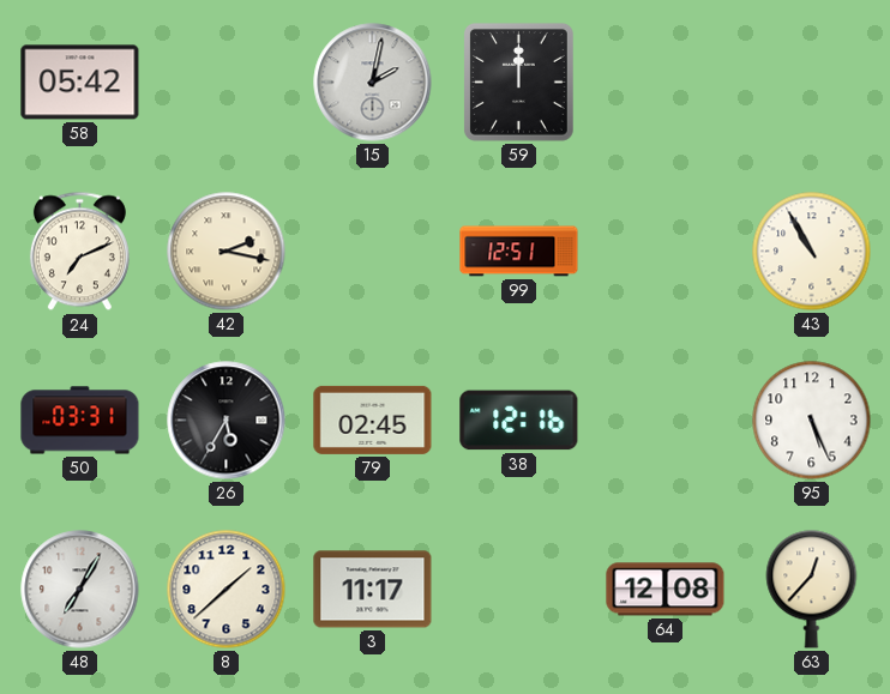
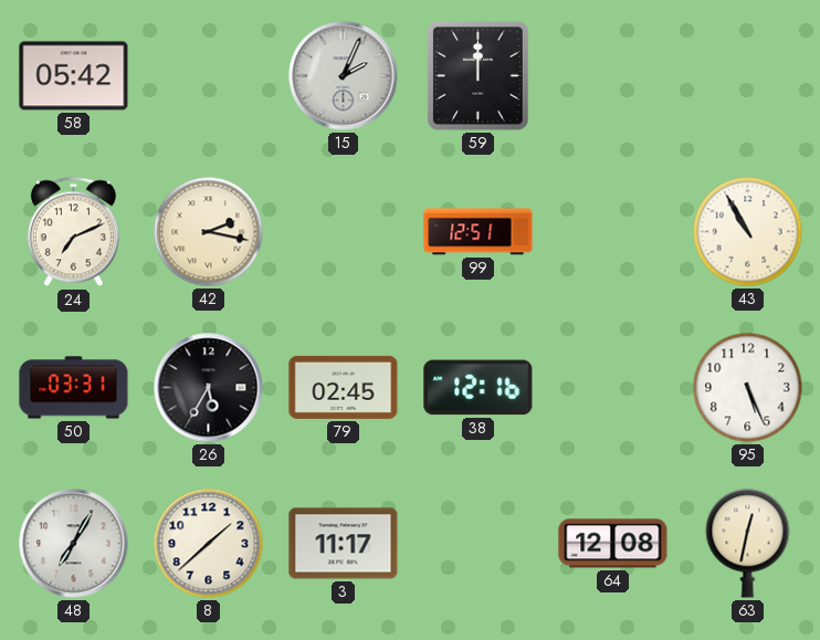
15: 2:02 -> 2:04 (344, 76)
63: 12:37 -> 12:32 (748, 544)
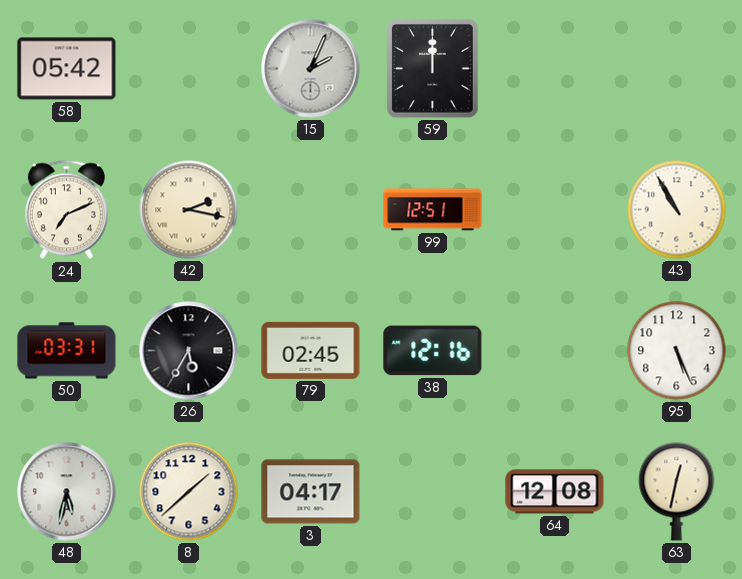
48: 7:05 -> 5:32 (67, 492)
3: 11:17 -> 04:17 (311, 492)
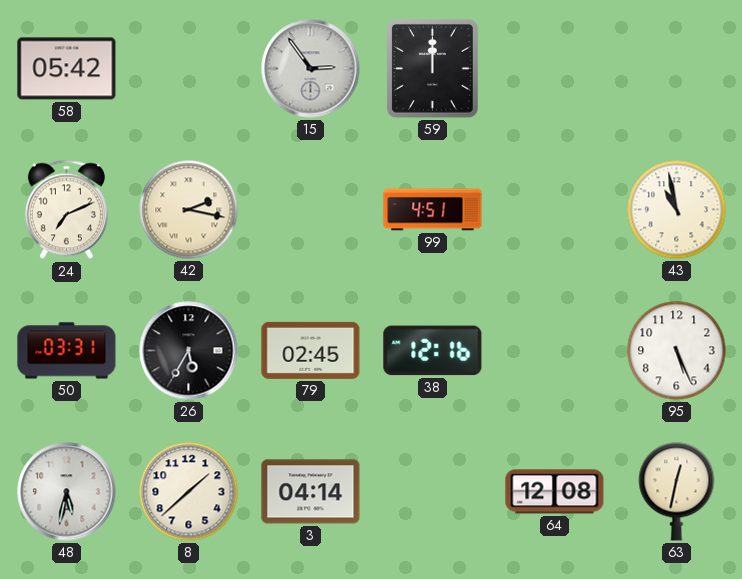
15: 2:04 -> 2:54 (311, 69)
99: 12:51 -> 4:51 (433, 210)
43: 10:55 -> 10:58 (677, 210)
3: 04:17 -> 04:14 (311, 492)
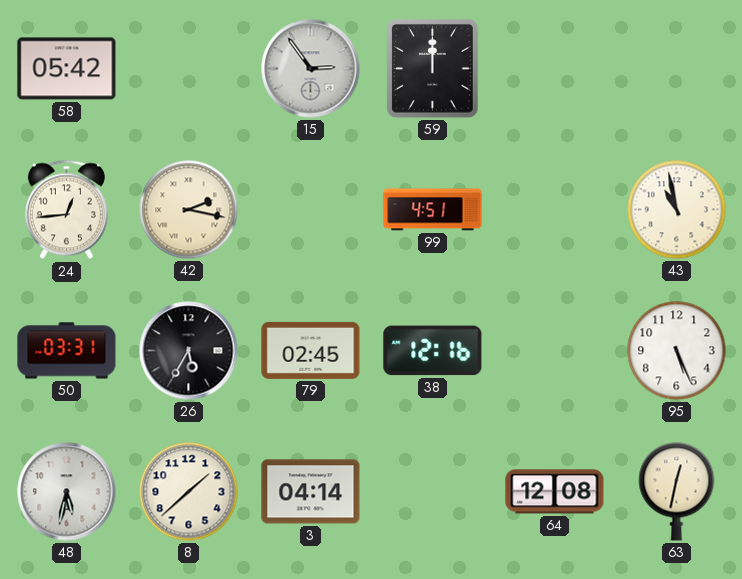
24: 7:11 -> 12:44 (66, 210)
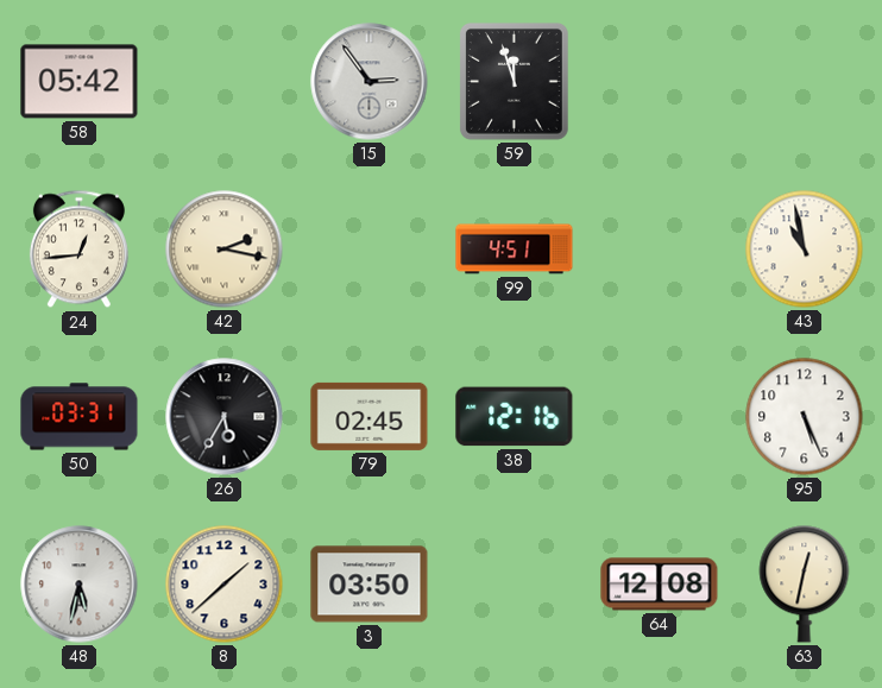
59: 12:00 -> 11:57 (514, 82)
3: 04:14 -> 03:50 (370, 585)
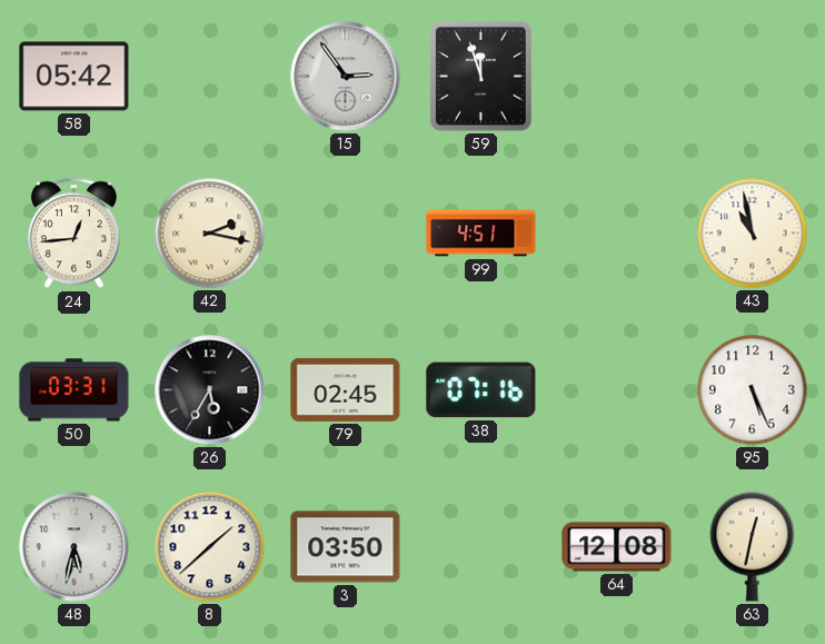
38: 12:16 -> 07:16 (481, 390)
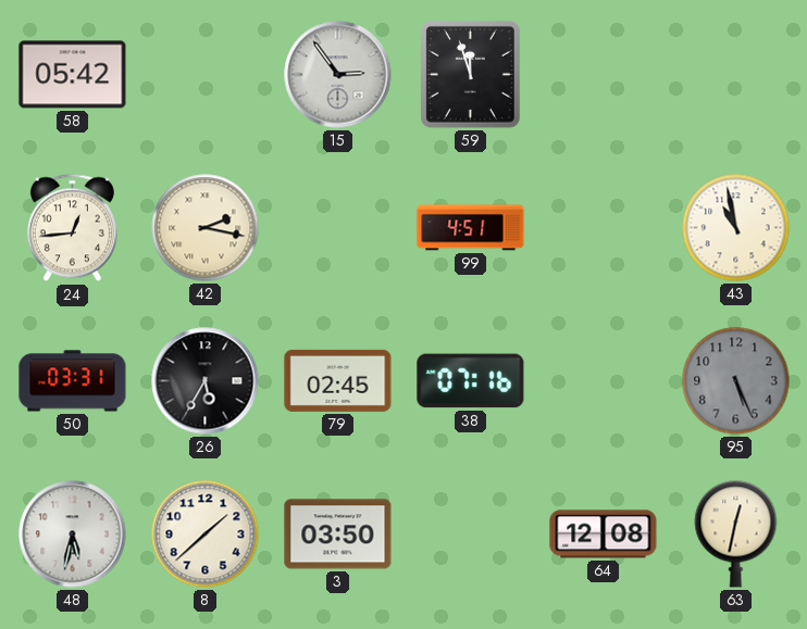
95 dial: white -> grey (736, 381)
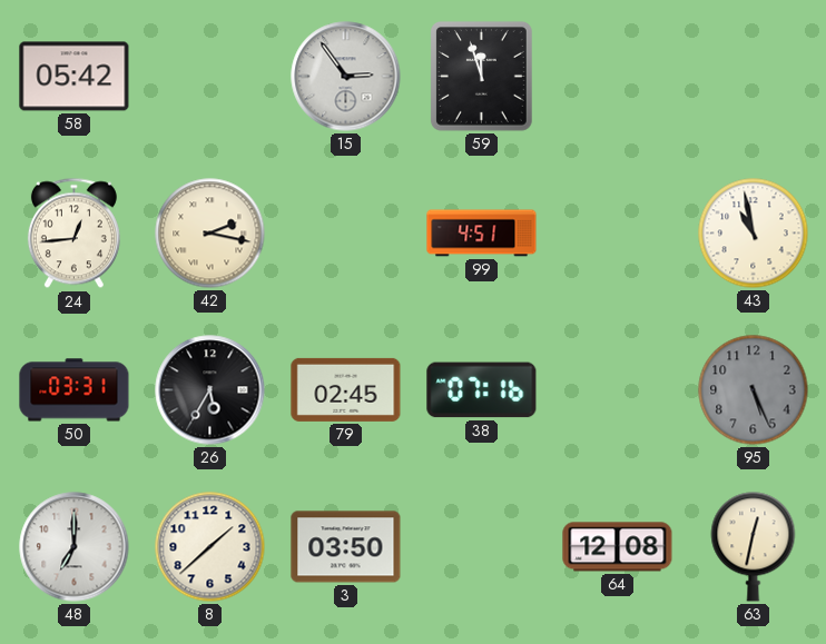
48: 5:32 -> 7:00 (75, 547)
